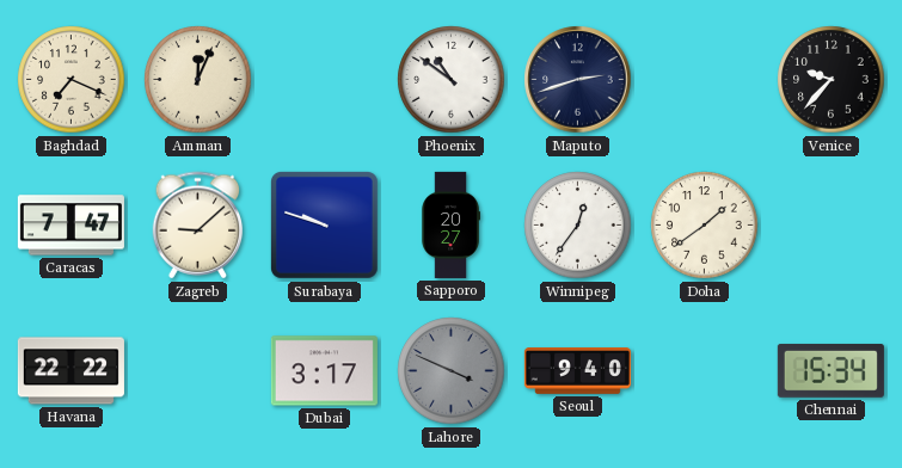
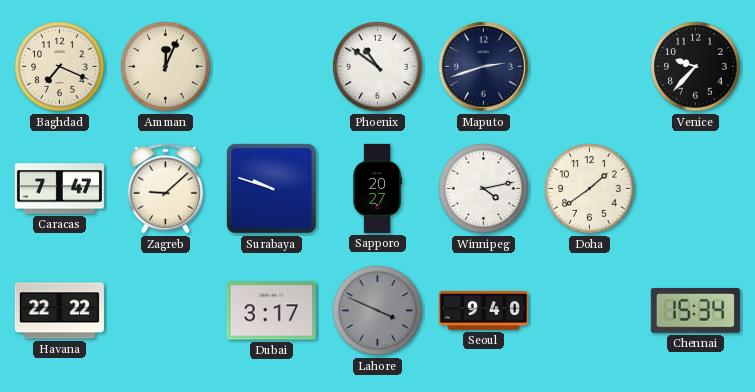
Winnipeg: 12:36 -> 4:13 (484, 189)
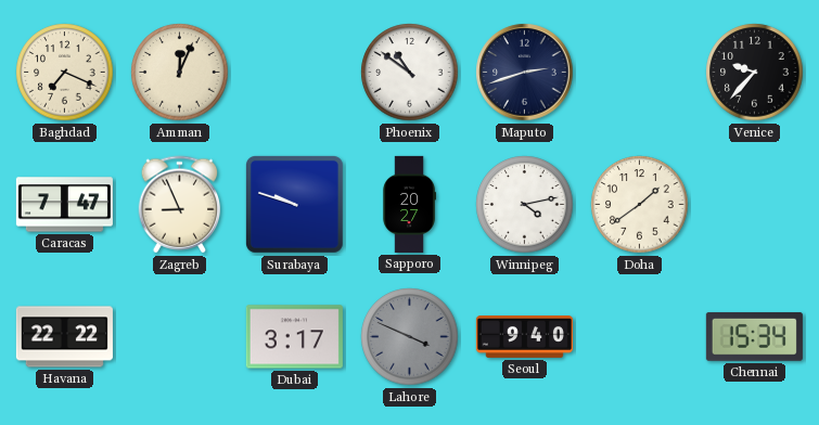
Zagreb: 9:08 -> 8:56 (180, 205)
